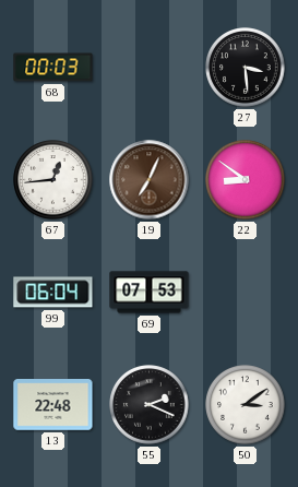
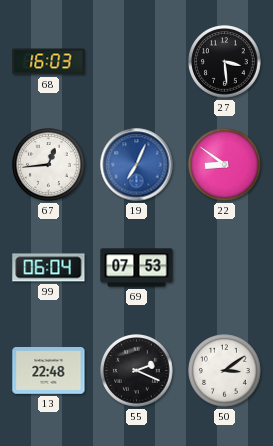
68: 00:03 -> 16:03 (49, 62)
19 dial: brown -> blue (137, 165)
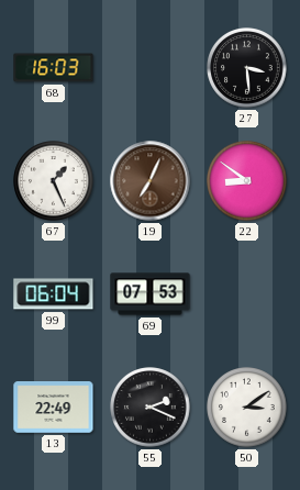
67: 12:44 -> 1:26 (54, 181)
19 dial: blue -> brown (151, 181)
13: 22:48 -> 22:49 (54, 408)
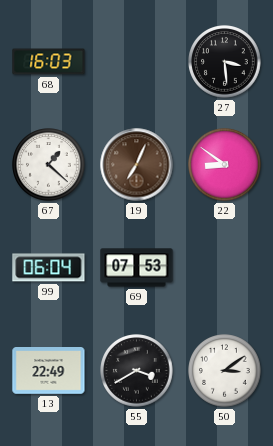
67: 1:26 -> 1:22 (49, 165)
55: 2:19 -> 3:40 (137, 371)
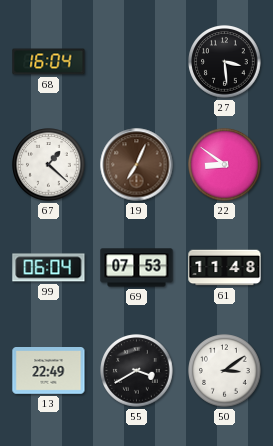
68: 16:03 -> 16:04 (49, 62)
61: none -> 11:48 (225, 268)
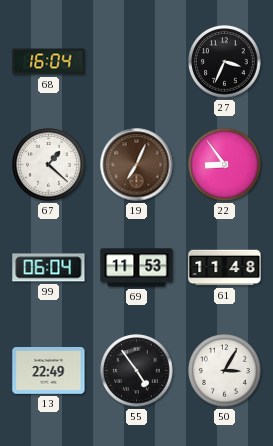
27: 3:29 -> 3:34 (225, 62)
22: 8:51 -> 8:54 (225, 165)
69: 07:53 -> 11:53 (137, 268)
55: 3:40 -> 4:54 (137, 371)
50: 3:09 -> 3:05 (225, 371)
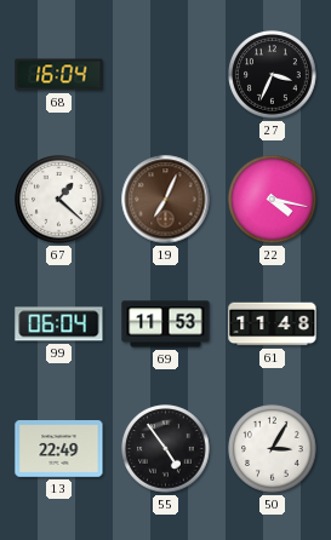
22: 8:54 -> 4:17 (273, 200)
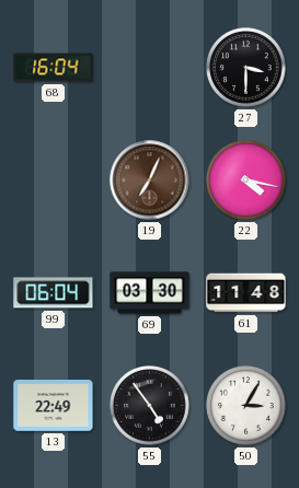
27: 3:34 -> 3:30 (246, 68)
67: 1:22 -> none (59, 200)
69: 11:53 -> 03:30 (150, 293)
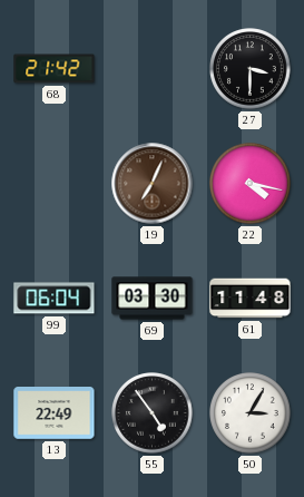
68: 16:04 -> 21:42 (55, 69)
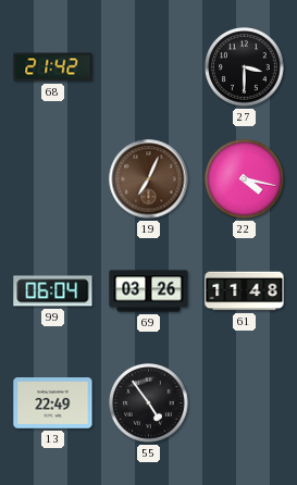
69: 03:30 -> 03:26 (149, 291)
50: 3:05 -> none (251, 413)
